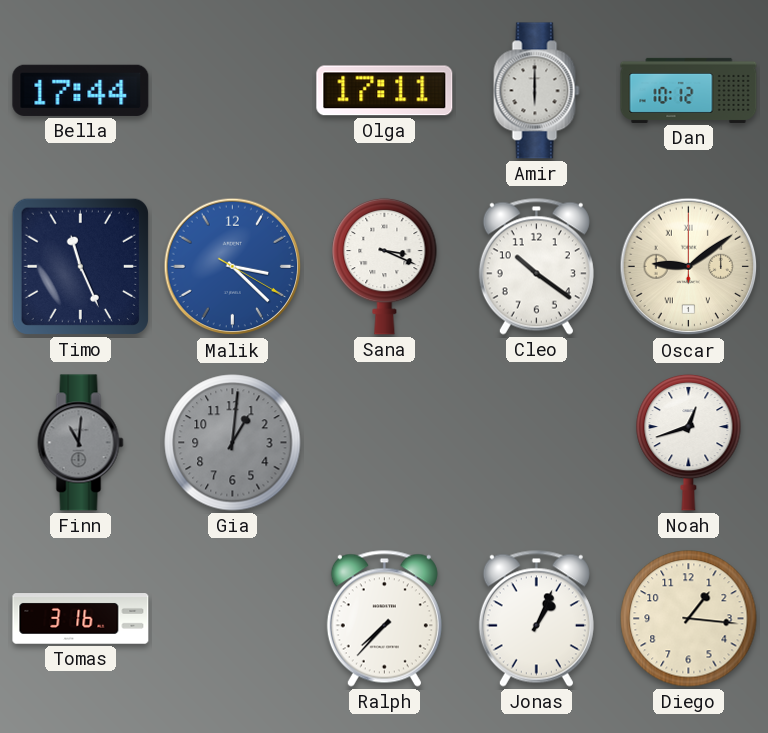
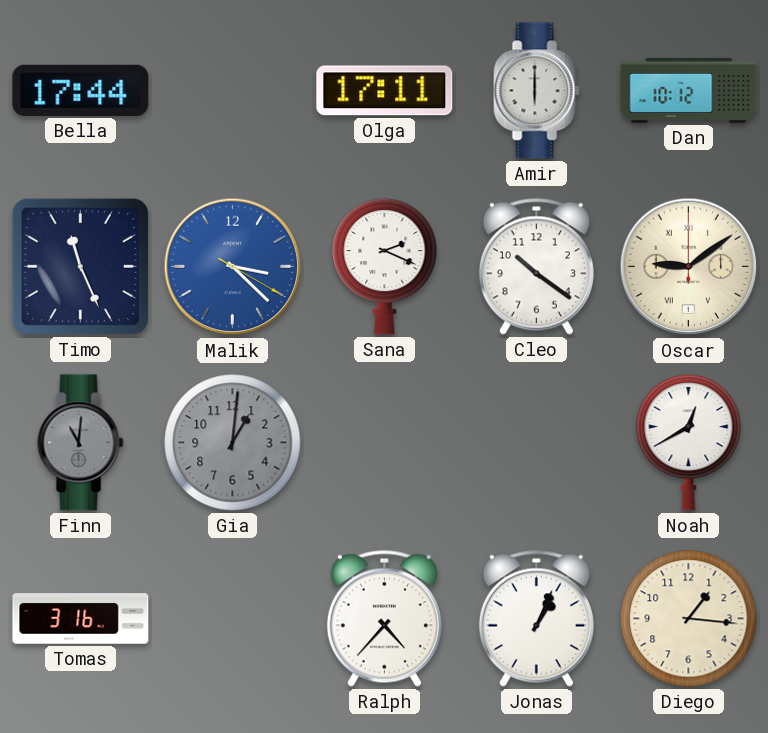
Sana: 3:19 -> 2:19 (385, 266)
Noah: 12:42 -> 12:40 (689, 442)
Ralph: 7:37 -> 4:37 (384, 618)
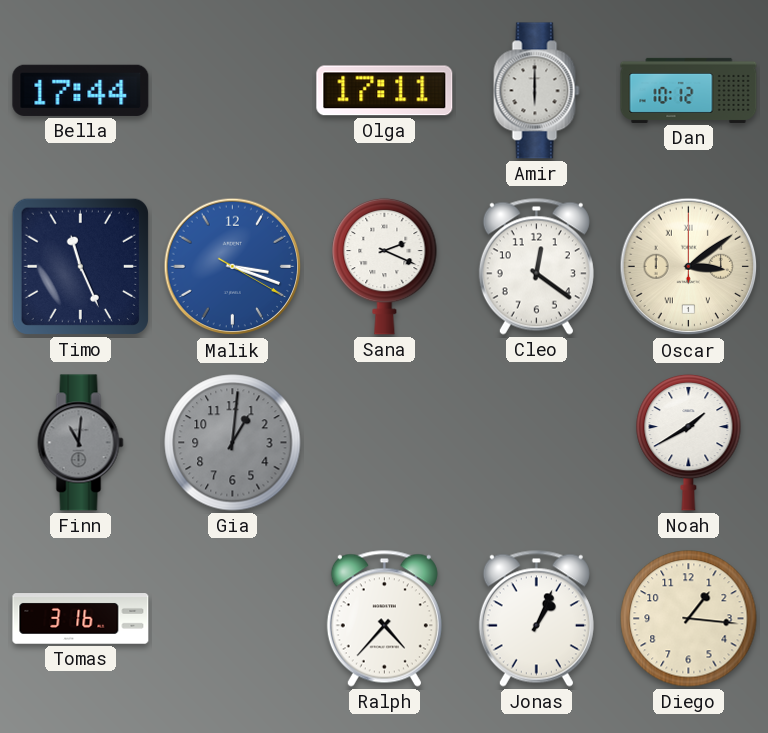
Malik: 3:22 -> 3:18 (233, 267)
Cleo: 10:21 -> 12:21 (536, 266)
Oscar: 9:09 -> 3:09 (689, 267)
Noah: 12:40 -> 1:40 (689, 442)
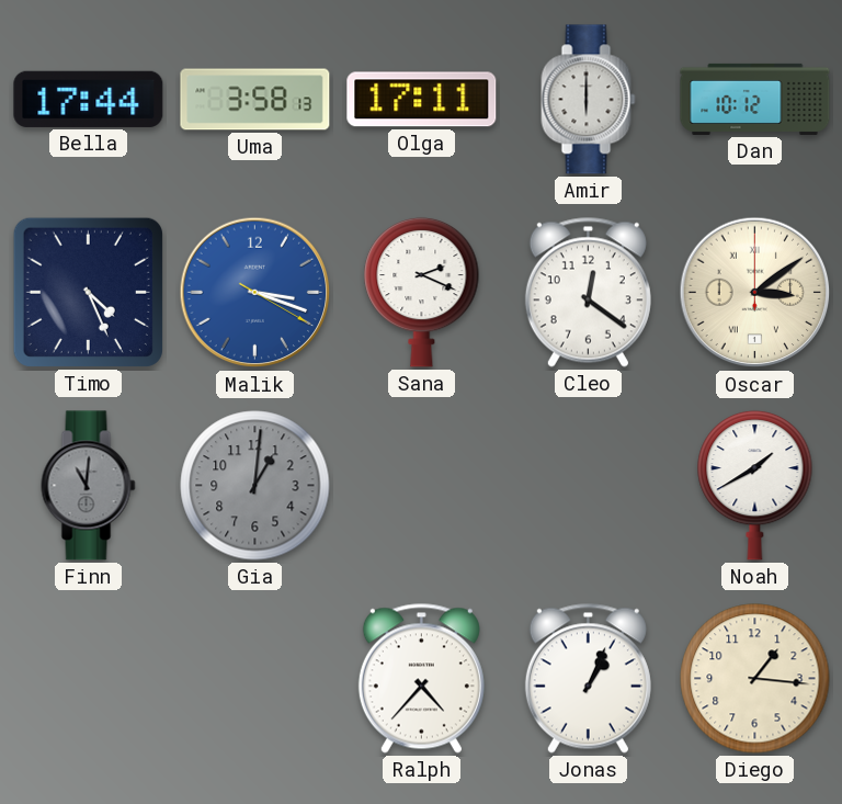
Uma: none -> 3:58 (255, 100)
Timo: 11:26 -> 4:26 (88, 292)
Tomas: 3:16 -> none (81, 619)
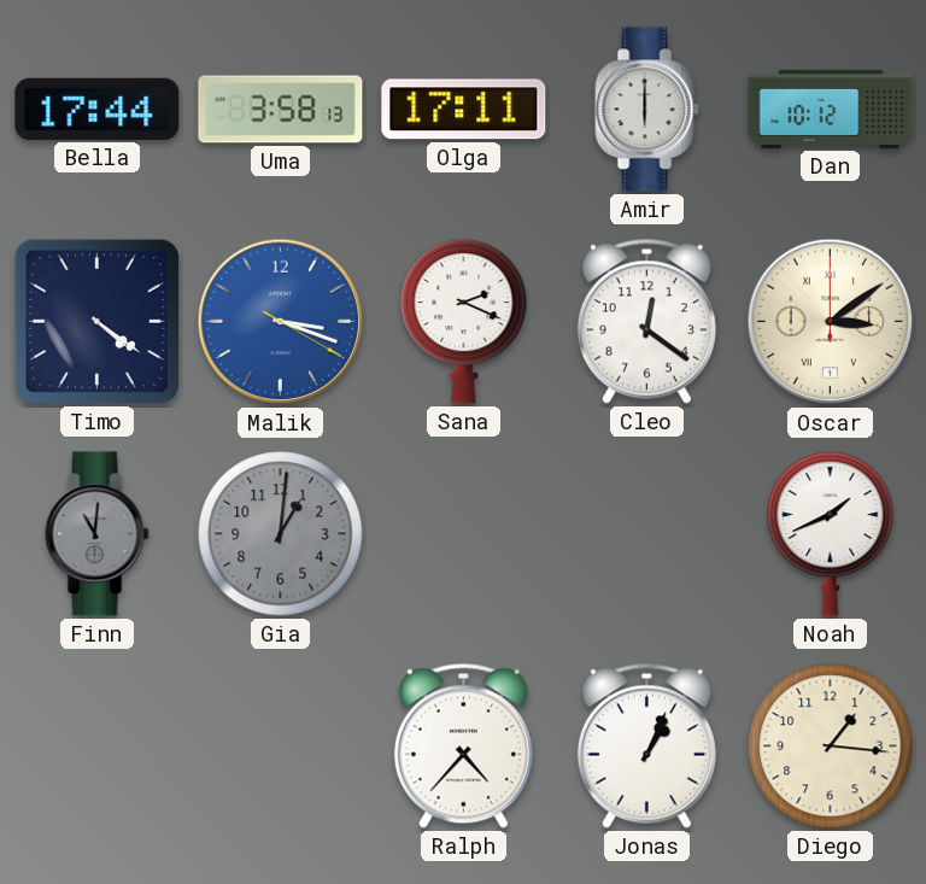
Timo: 4:26 -> 4:21 (96, 321)
Noah: 1:40 -> 1:41 (831, 533)
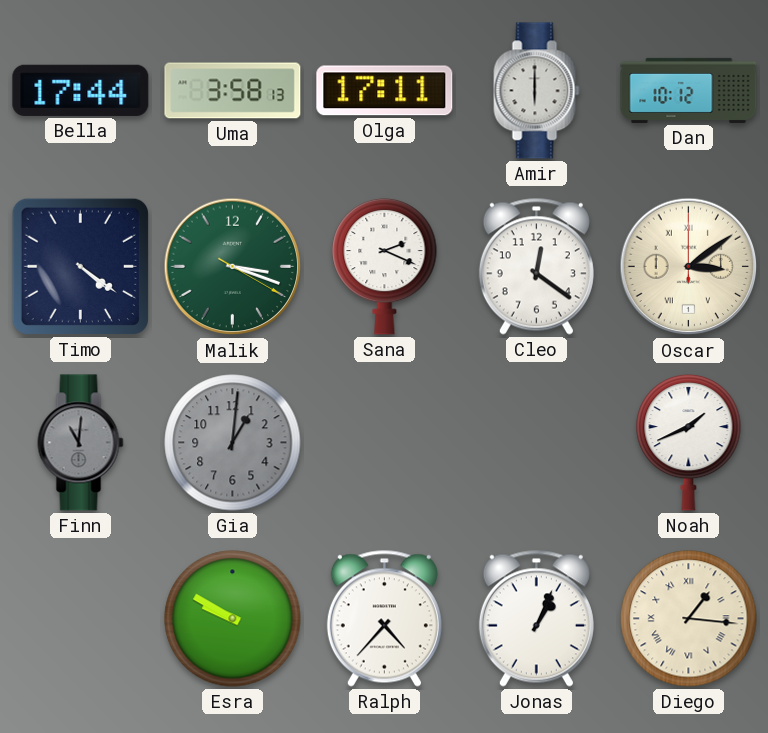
Malik dial: blue -> green (233, 267)
Esra: none -> 9:50 (233, 619)
Diego numerals: Arabic -> Roman (689, 619)
